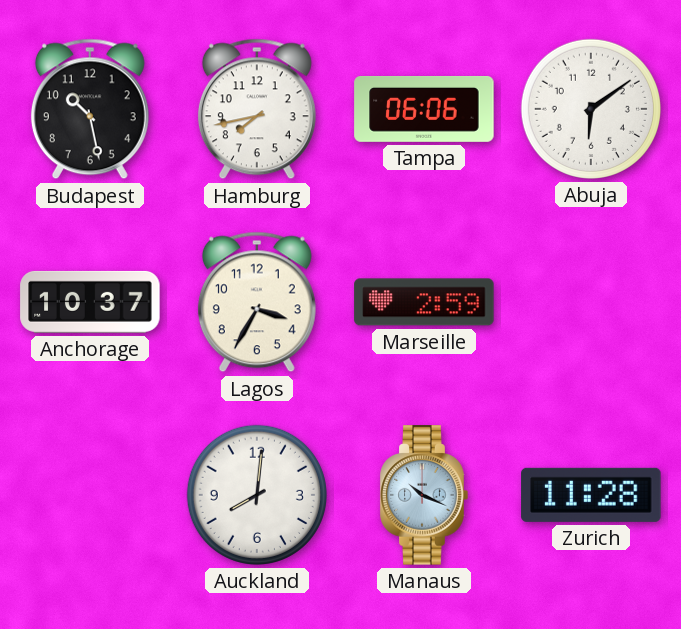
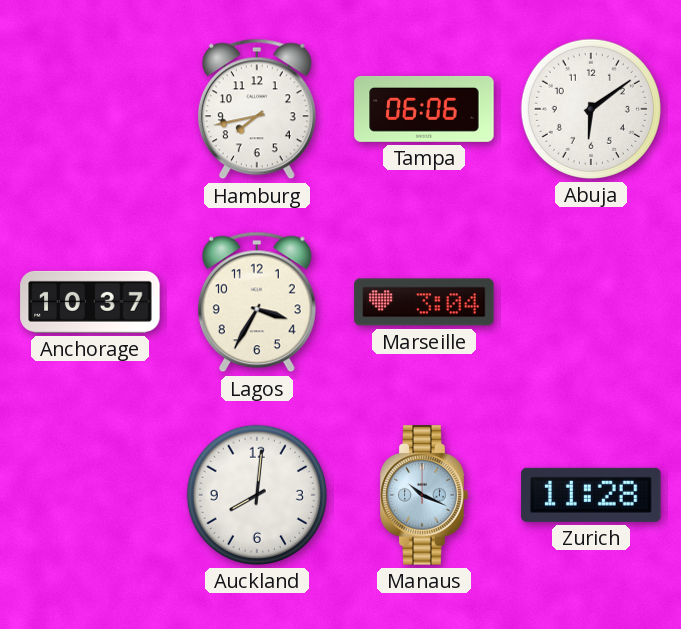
Budapest: 10:28 -> none (90, 109)
Marseille: 2:59 -> 3:04 (424, 302)
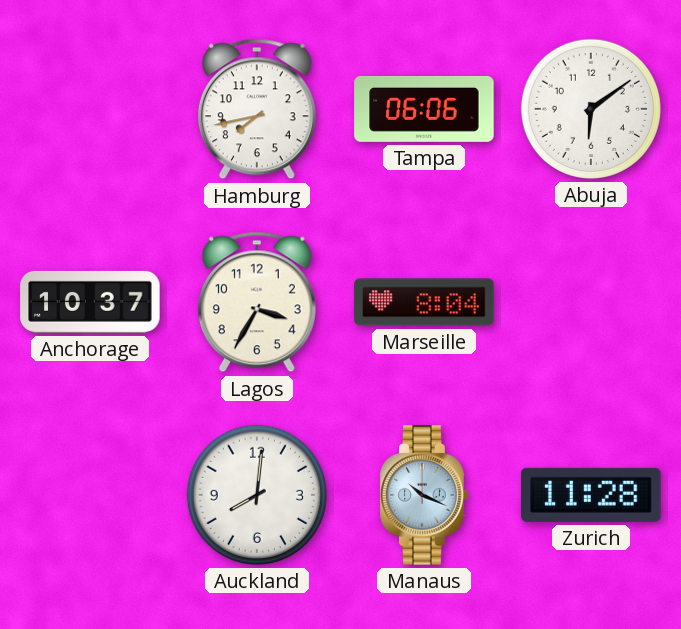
Marseille: 3:04 -> 8:04 (424, 302)
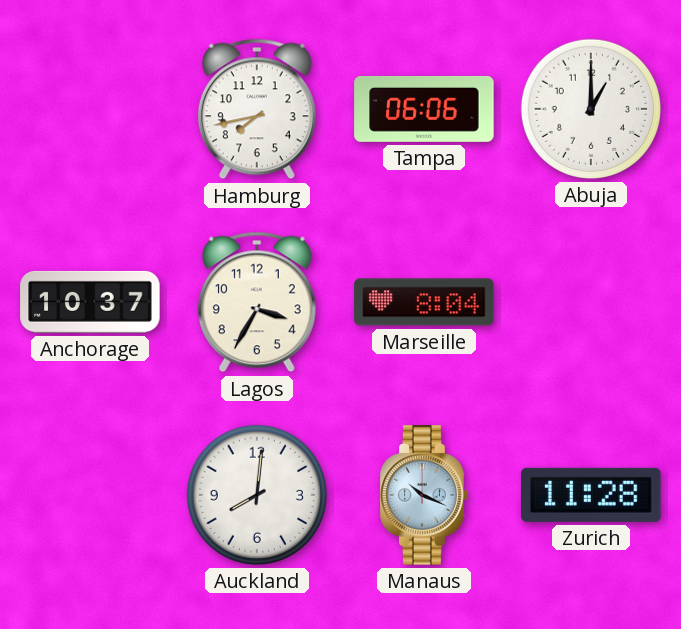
Abuja: 6:09 -> 1:00 (591, 109)
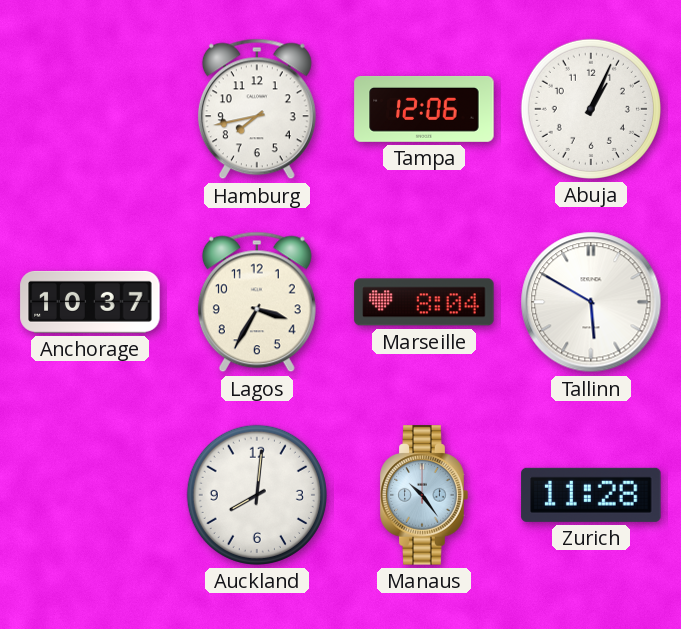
Tampa: 06:06 -> 12:06 (424, 109)
Abuja: 1:00 -> 1:04 (591, 109)
Tallinn: none -> 5:50 (591, 302)
Manaus: 10:19 -> 10:24 (424, 495)
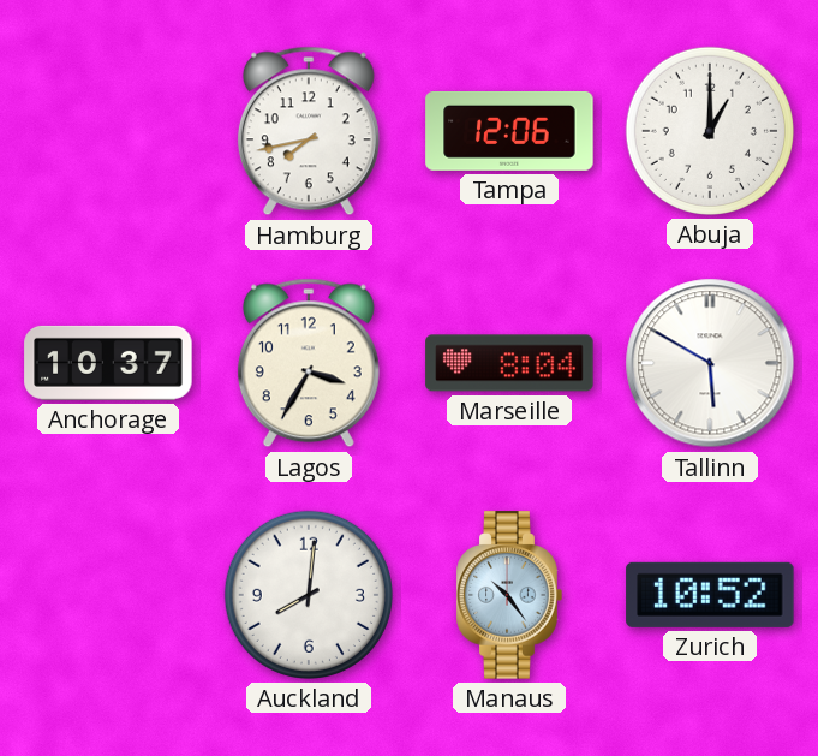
Abuja: 1:04 -> 1:00 (710, 131)
Zurich: 11:28 -> 10:52 (710, 595)
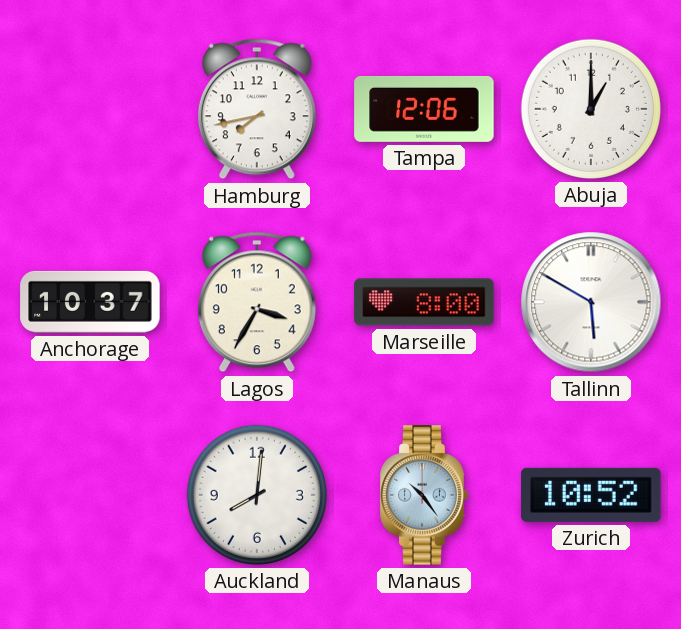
Marseille: 8:04 -> 8:00 (424, 302)
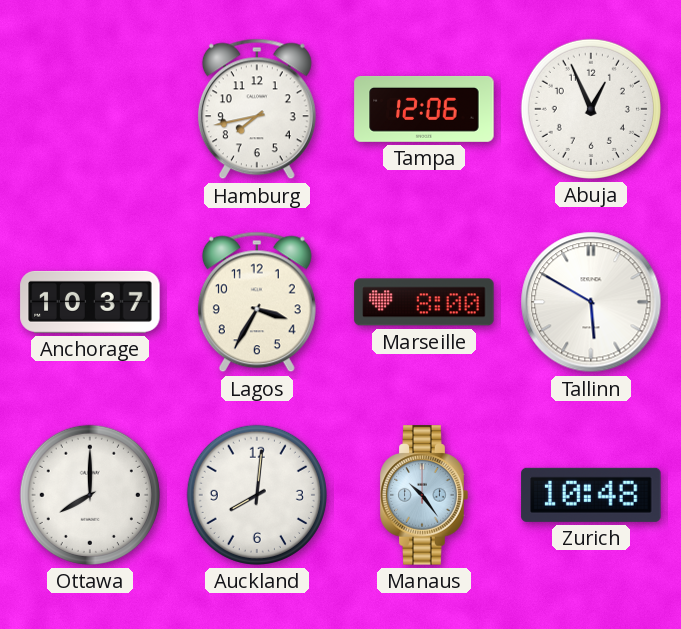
Abuja: 1:00 -> 12:56 (591, 109)
Ottawa: none -> 8:00 (90, 495)
Zurich: 10:52 -> 10:48 (591, 495)
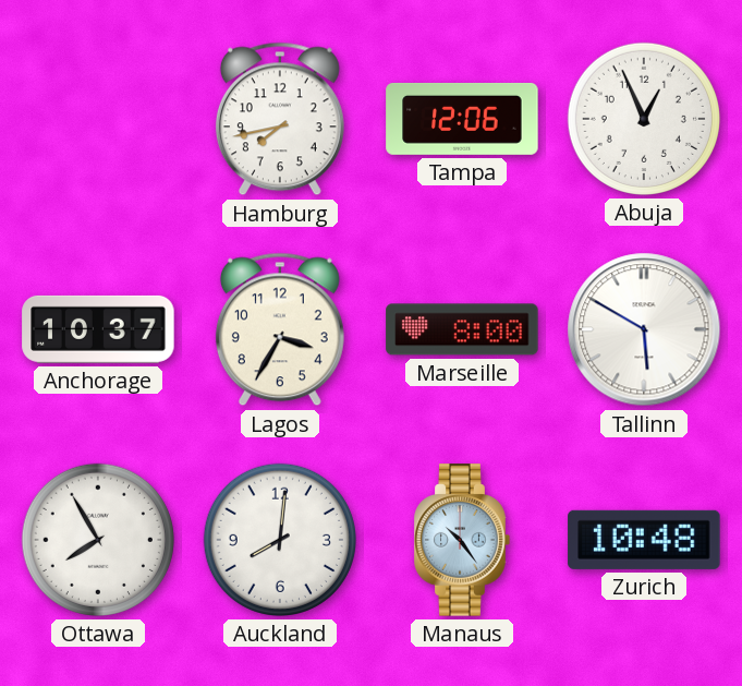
Ottawa: 8:00 -> 7:55 (98, 540)
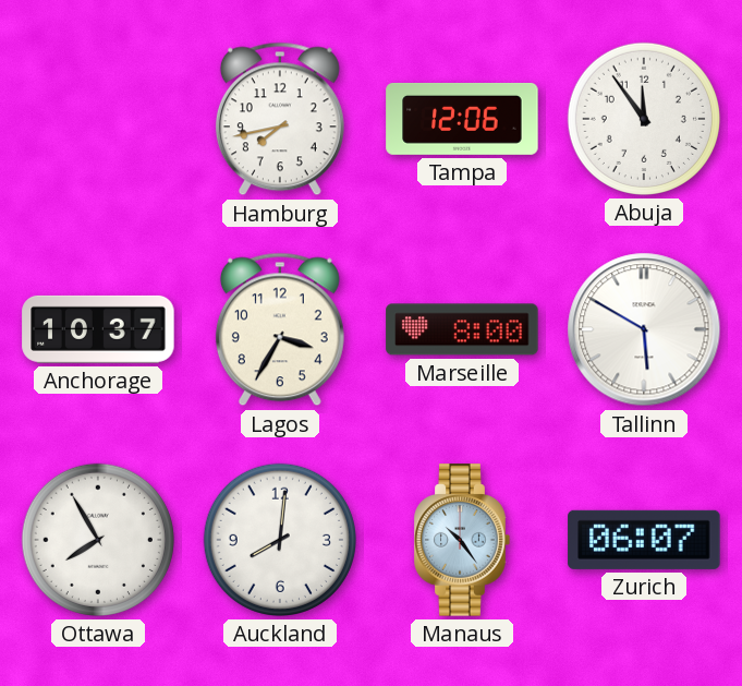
Abuja: 12:56 -> 11:54 (644, 119)
Zurich: 10:48 -> 06:07 (644, 540)
